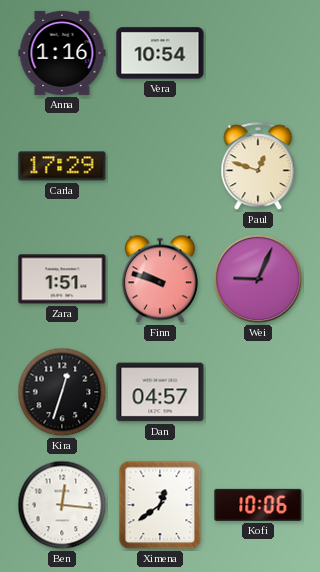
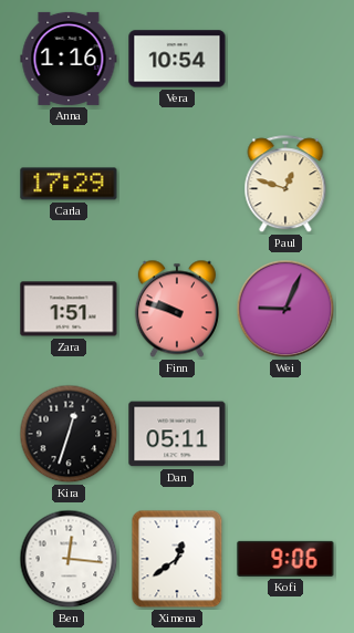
Dan: 04:57 -> 05:11 (177, 434)
Kofi: 10:06 -> 9:06 (285, 559)
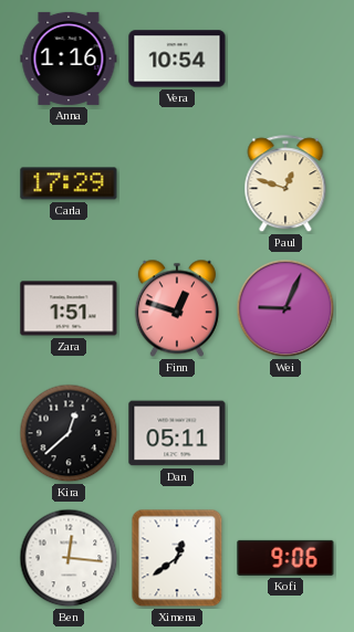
Finn: 9:48 -> 12:48 (177, 308)
Kira: 12:33 -> 12:38 (69, 433)
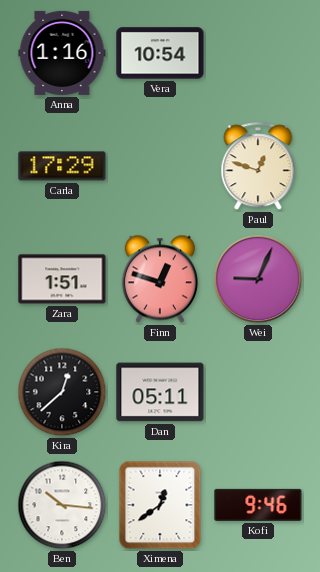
Ben: 12:16 -> 10:16 (62, 505)
Kofi: 9:06 -> 9:46 (258, 505)
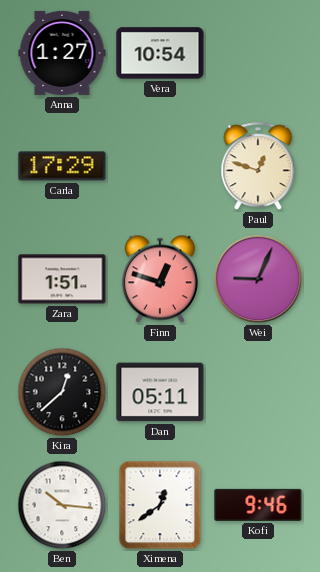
Anna: 1:16 -> 1:27 (62, 53)
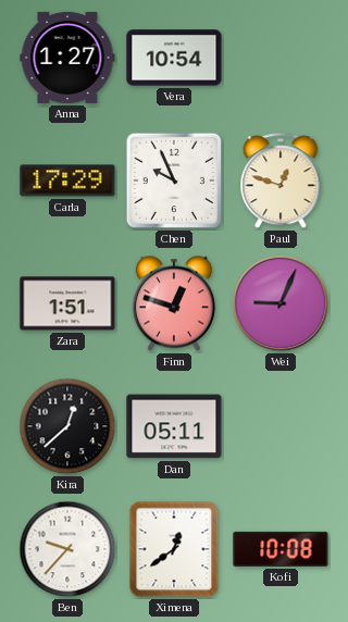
Chen: none -> 9:56 (174, 181)
Ben: 10:16 -> 9:37 (67, 549)
Kofi: 9:46 -> 10:08 (281, 549)
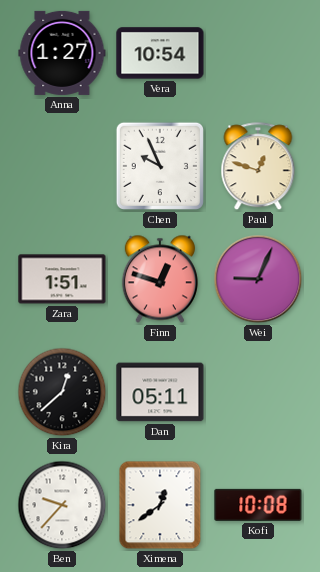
Carla: 17:29 -> none (67, 181)
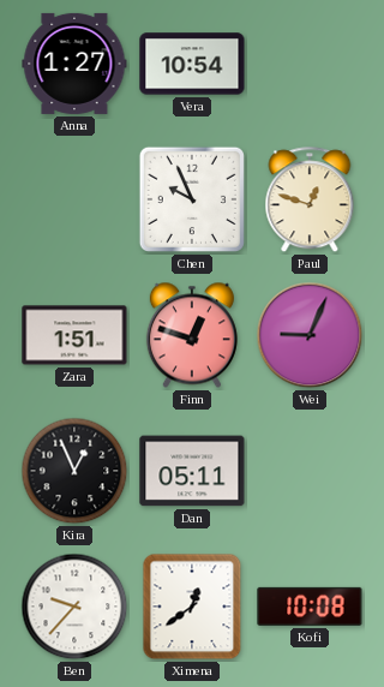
Kira: 12:38 -> 12:56 (74, 471)
